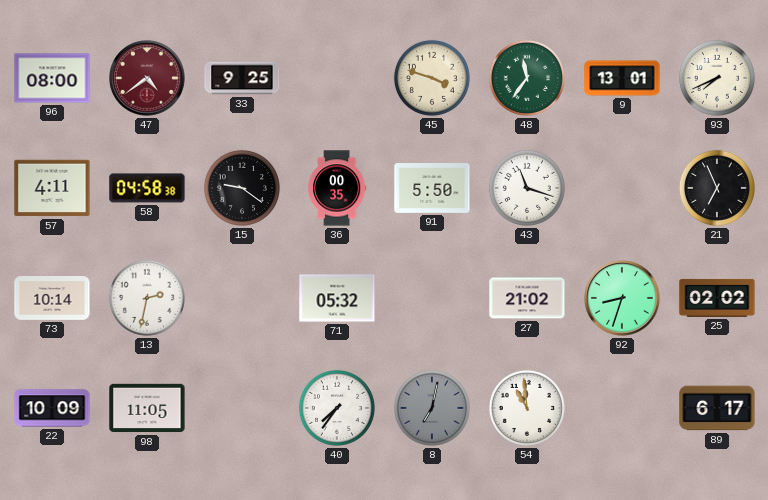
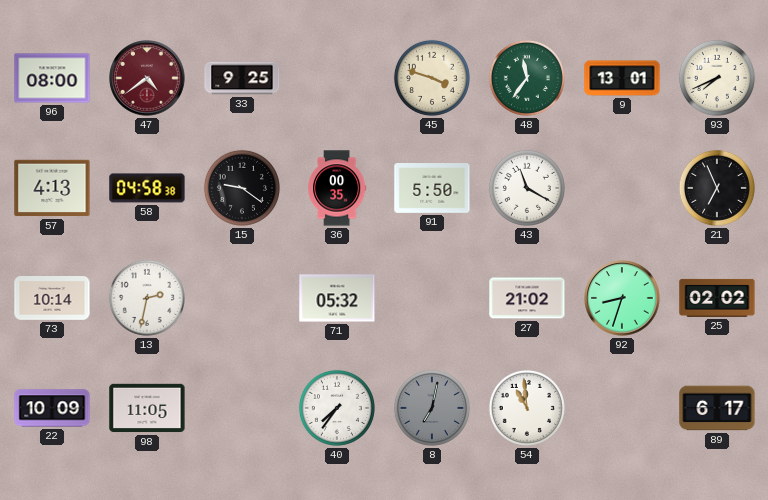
57: 4:11 -> 4:13 (52, 188)
43: 11:18 -> 11:20 (527, 188)
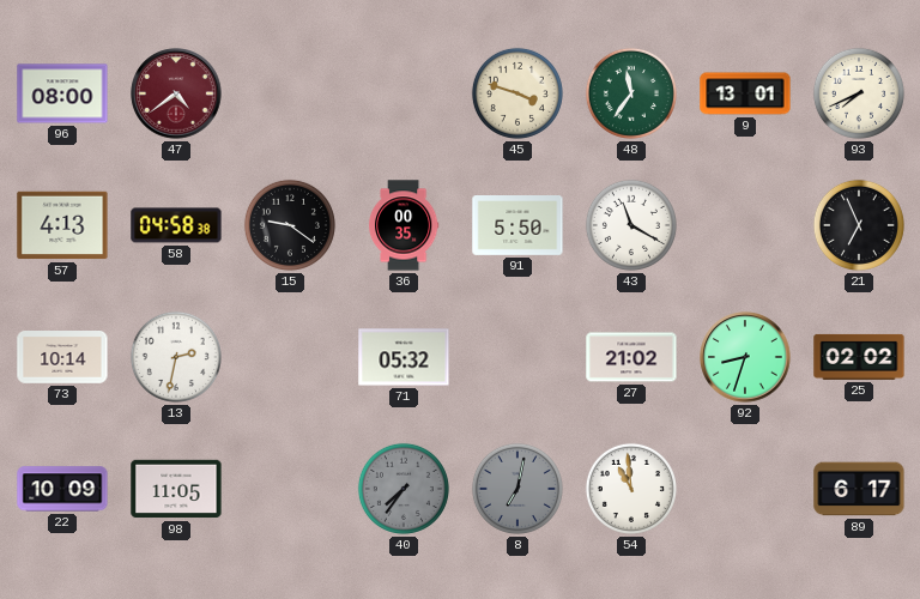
33: 9:25 -> none (242, 78)
40 dial: white -> grey (404, 489)
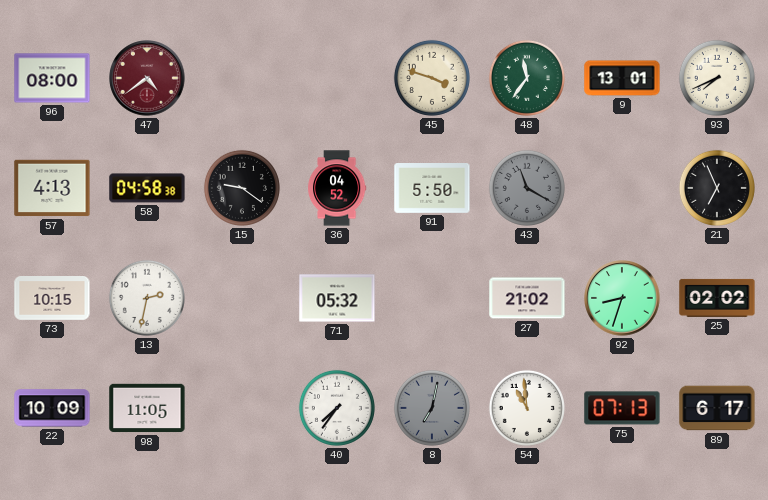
36: 00:35 -> 04:52 (337, 188)
43 dial: white -> grey (527, 188)
73: 10:14 -> 10:15 (52, 299)
40 dial: grey -> white (337, 408)
75: none -> 07:13 (622, 408)
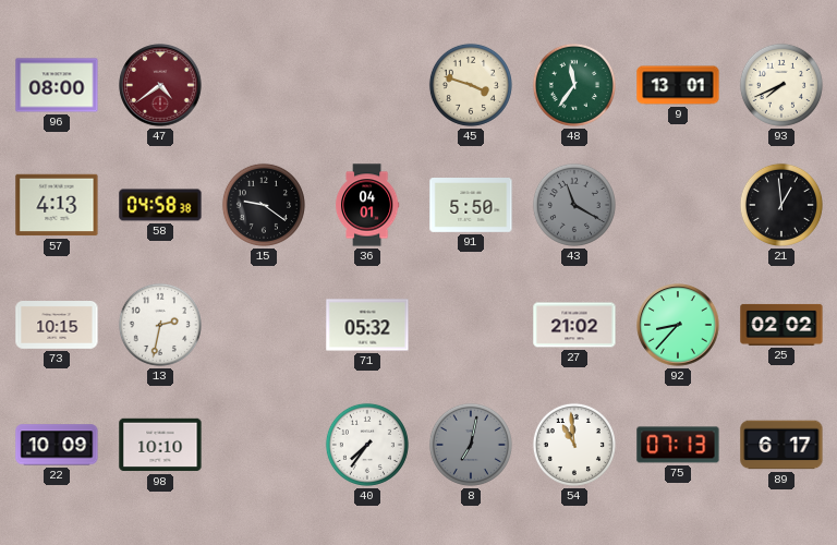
36: 04:52 -> 04:01 (367, 205)
21: 6:56 -> 12:59 (781, 205)
92: 8:33 -> 8:37 (678, 325)
98: 11:05 -> 10:10 (160, 445)
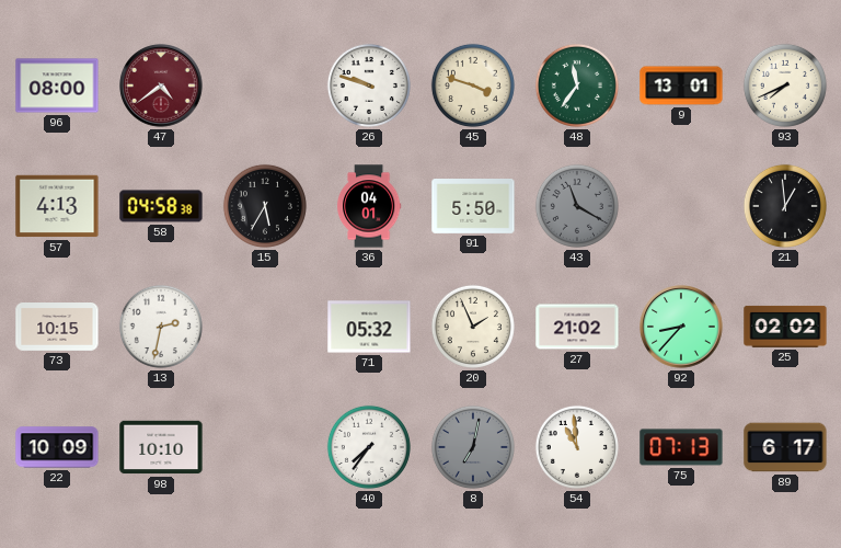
26: none -> 9:48 (369, 85)
15: 9:21 -> 5:35 (265, 206)
20: none -> 1:56 (473, 327)
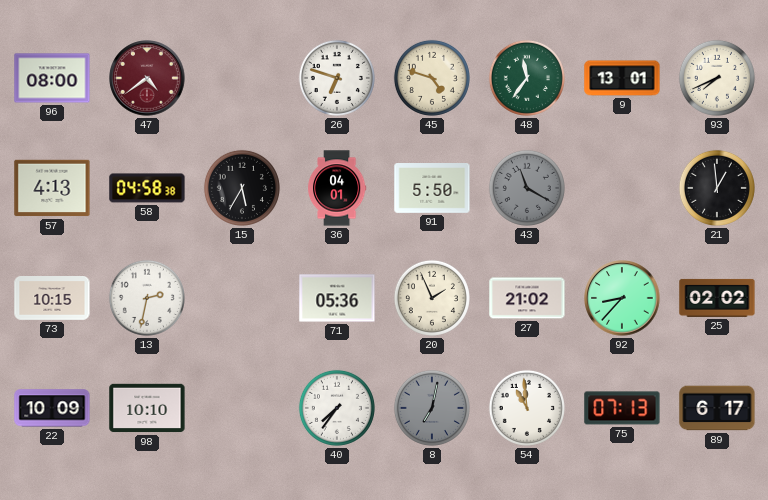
26: 9:48 -> 6:48 (337, 78)
45: 3:48 -> 4:48 (432, 78)
71: 05:32 -> 05:36 (337, 298)
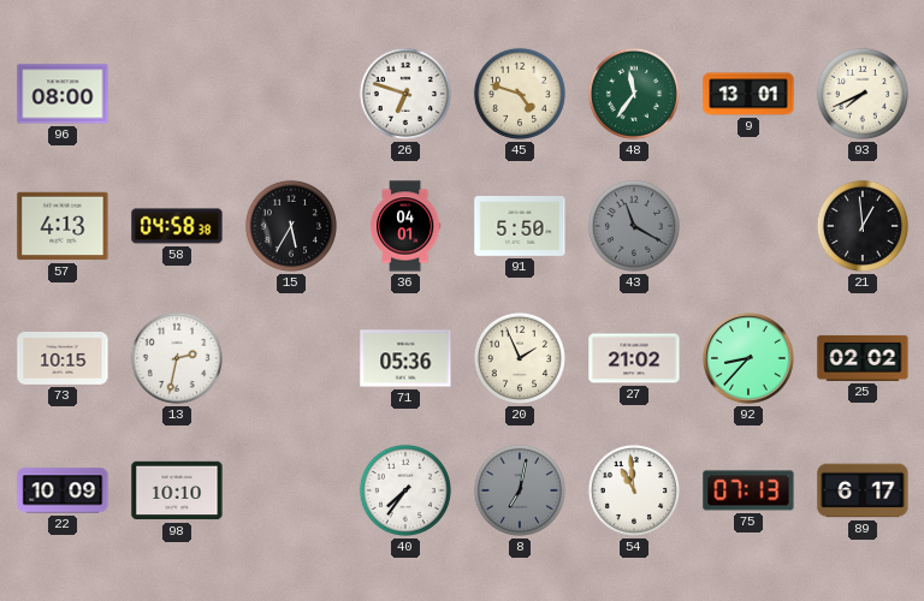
47: 4:39 -> none (147, 78)
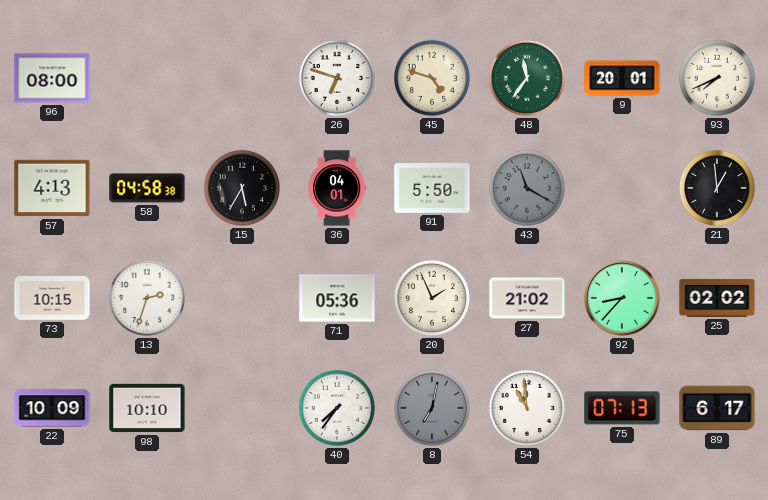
9: 13:01 -> 20:01 (622, 78)
13: 2:32 -> 2:33 (147, 298)
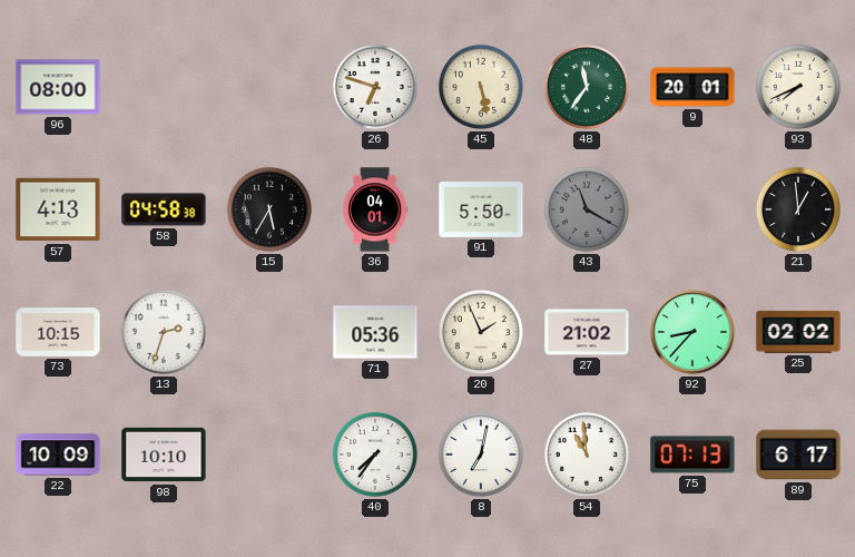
45: 4:48 -> 5:28 (481, 87)
8 dial: grey -> white (481, 455)
